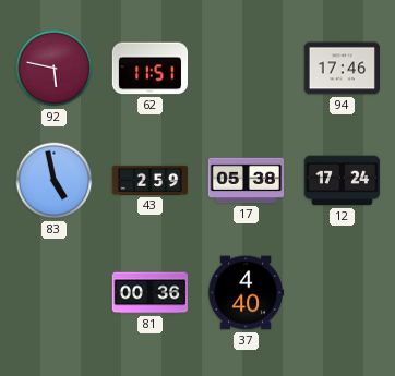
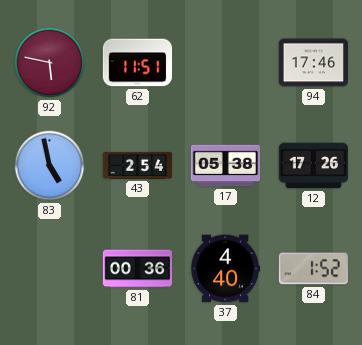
43: 2:59 -> 2:54 (138, 165)
12: 17:24 -> 17:26 (314, 166)
84: none -> 1:52 (313, 269)
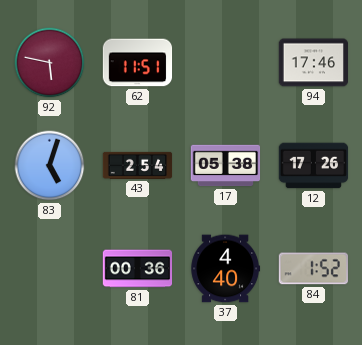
83: 4:58 -> 5:03 (50, 166)
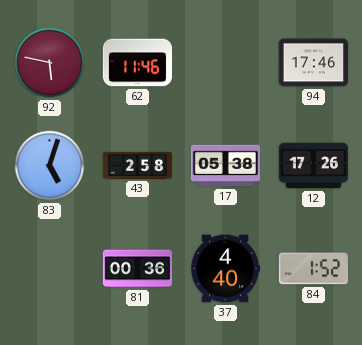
62: 11:51 -> 11:46 (138, 63)
43: 2:54 -> 2:58 (138, 165)
